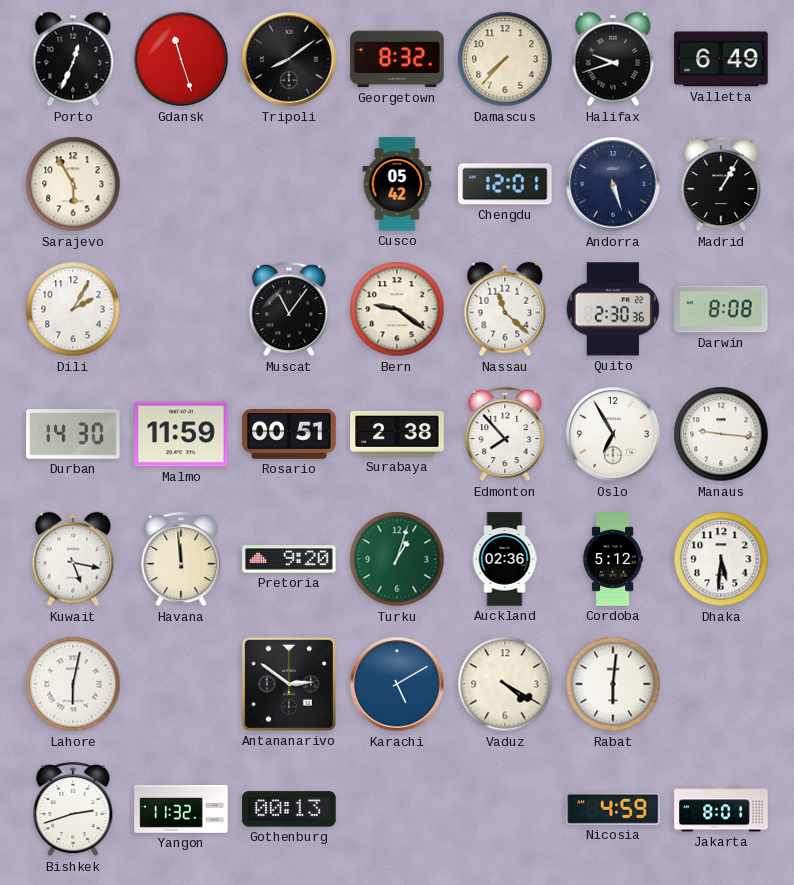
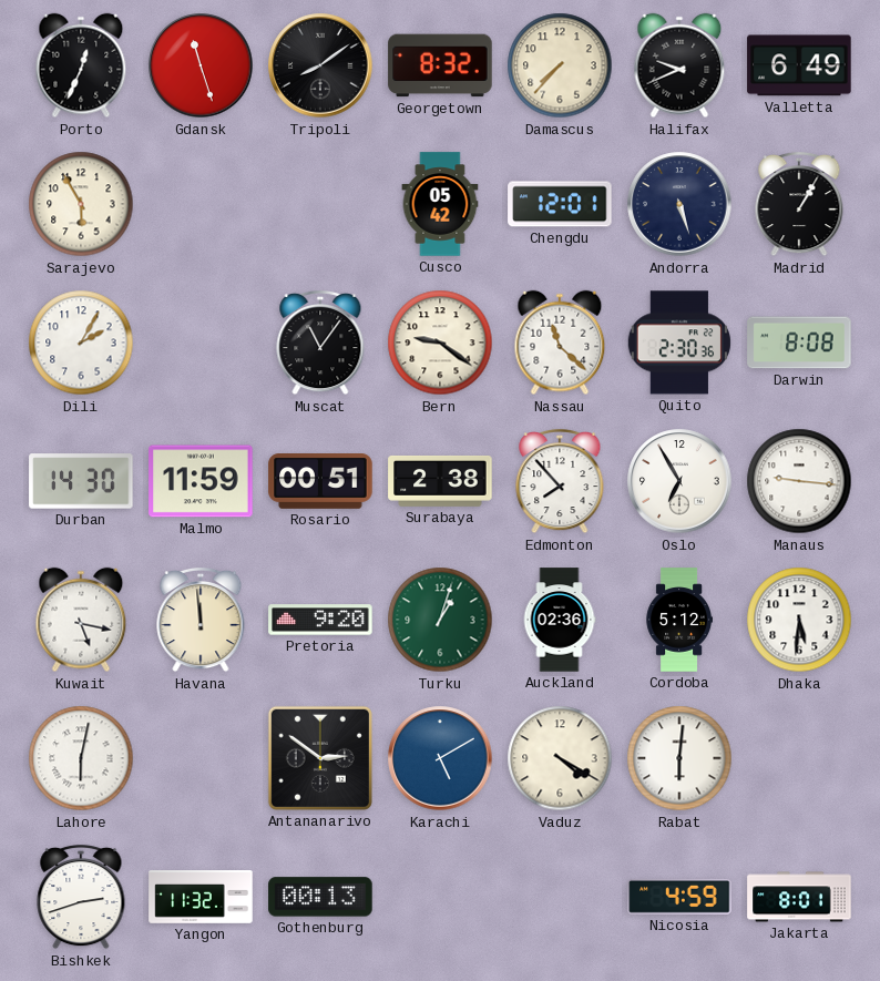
Halifax: 9:42 -> 9:41 (679, 65)
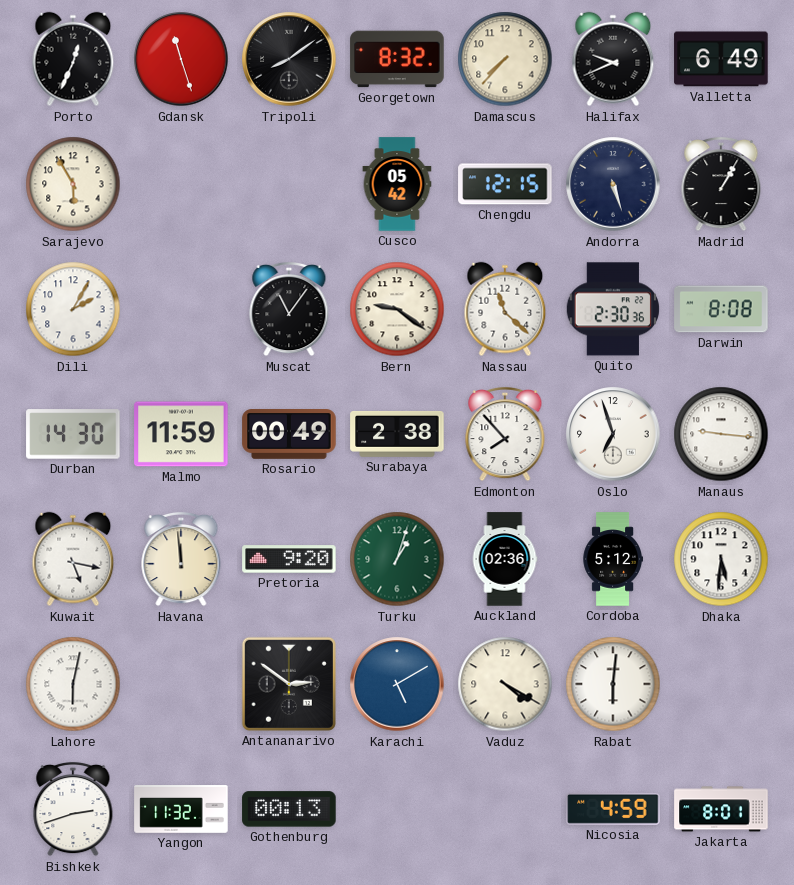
Chengdu: 12:01 -> 12:15 (505, 184)
Rosario: 00:51 -> 00:49 (289, 435)
Oslo: 6:55 -> 6:57 (613, 434)
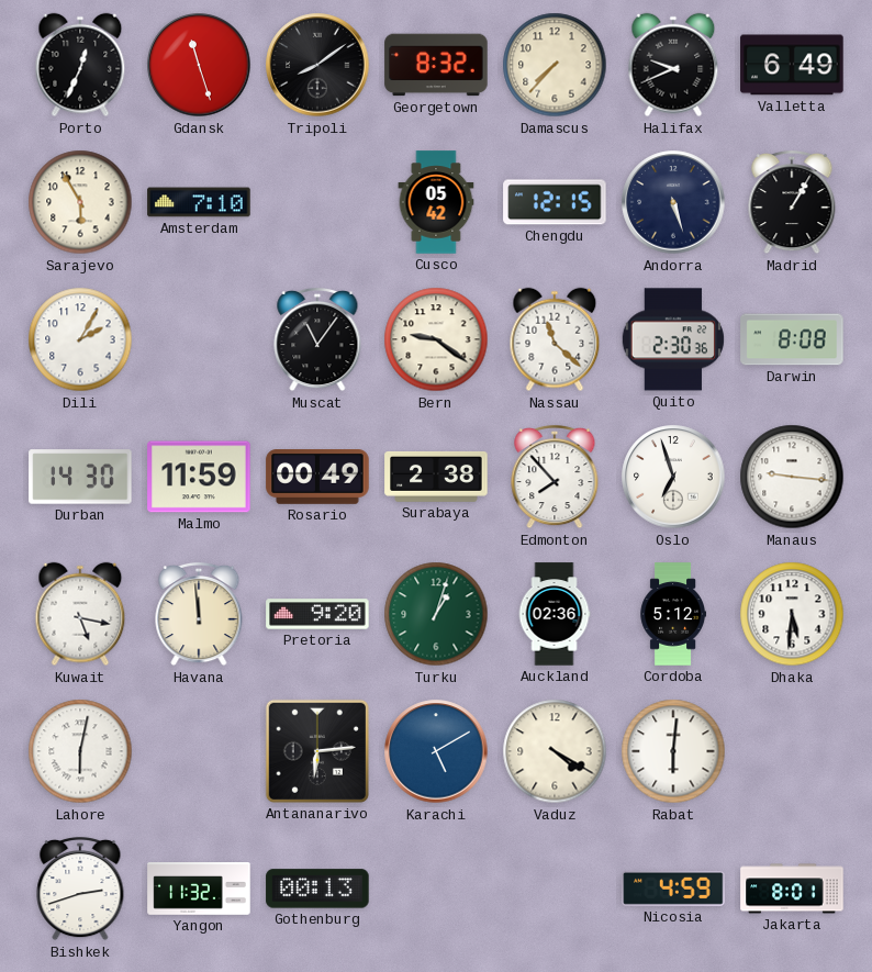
Amsterdam: none -> 7:10 (199, 202)
Antananarivo: 2:51 -> 6:14 (317, 751)
